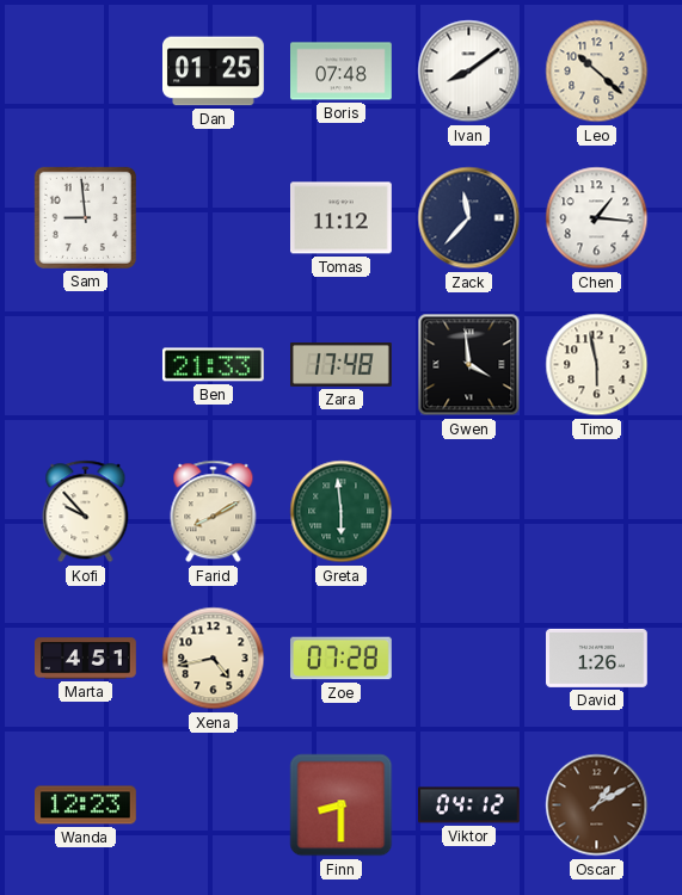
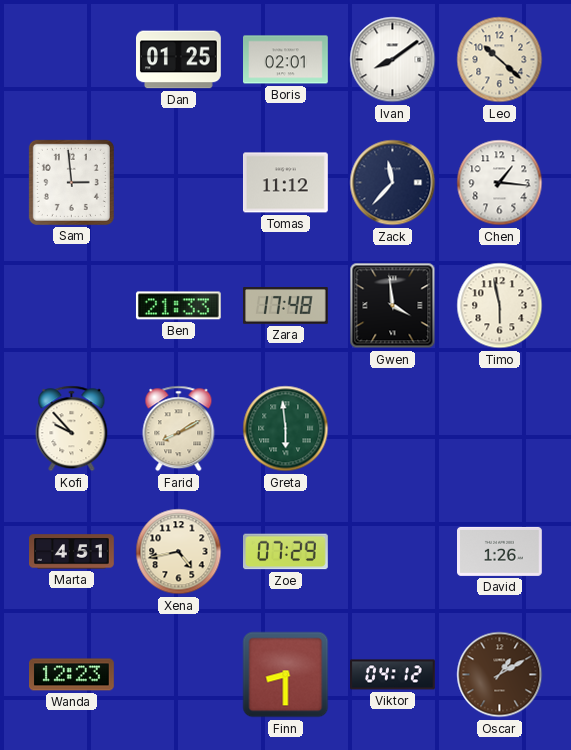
Boris: 07:48 -> 02:01 (286, 60)
Sam: 8:59 -> 2:59 (71, 182)
Zoe: 07:28 -> 07:29 (286, 552)
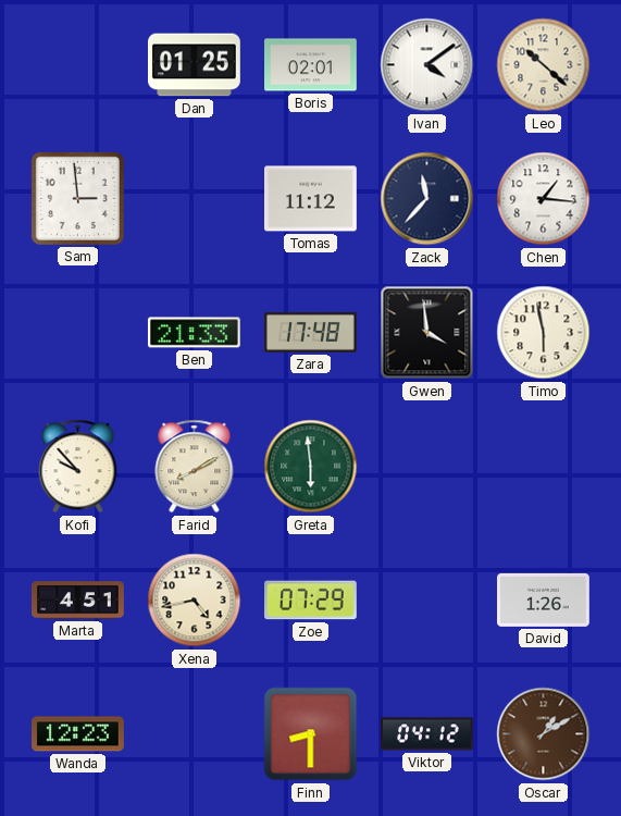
Ivan: 8:09 -> 4:09 (427, 65)
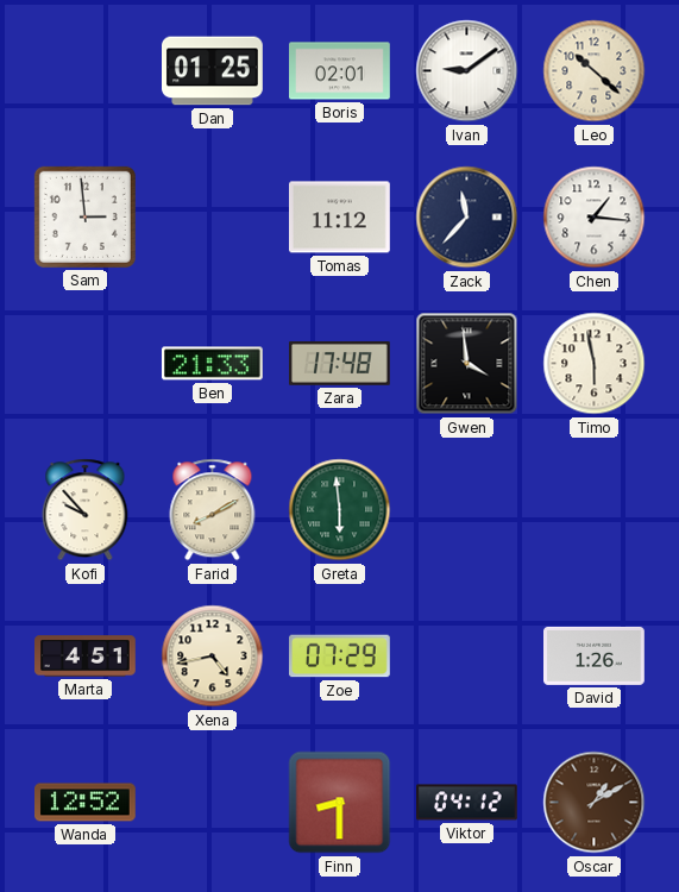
Ivan: 4:09 -> 9:09 (467, 71)
Wanda: 12:23 -> 12:52 (86, 803)
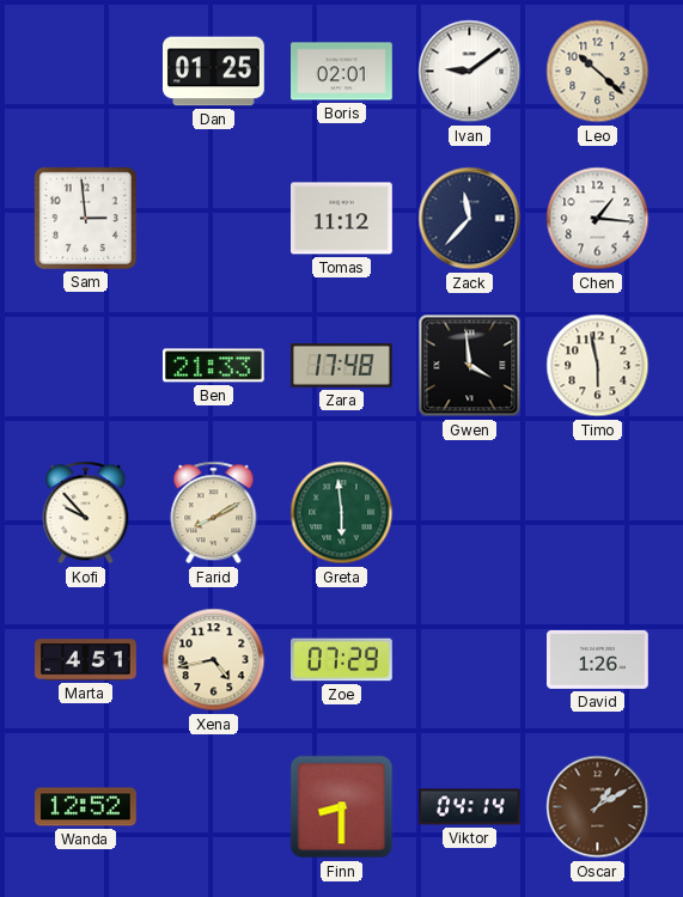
Viktor: 04:12 -> 04:14 (470, 807)
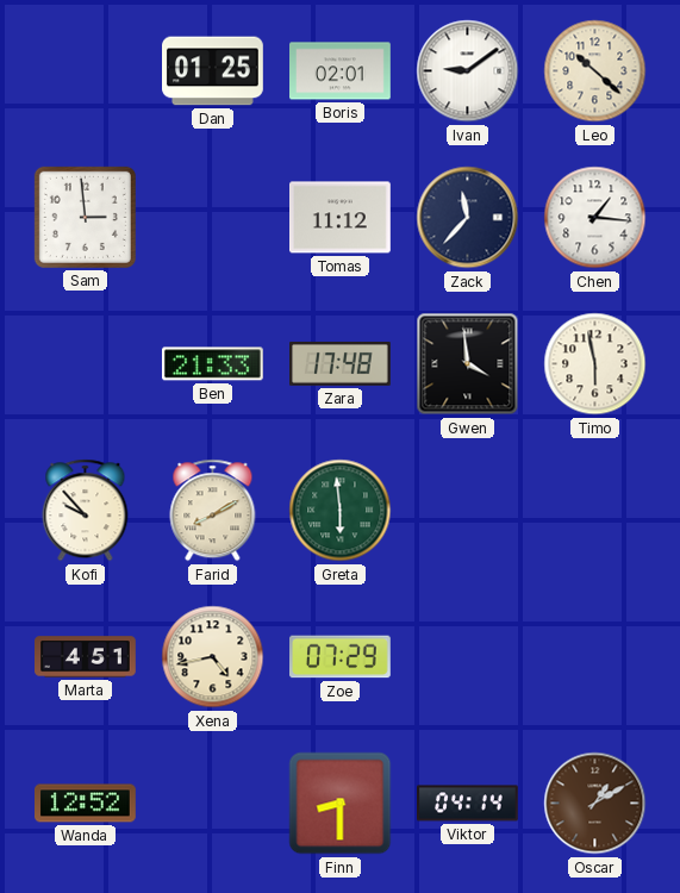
David: 1:26 -> none (598, 659)
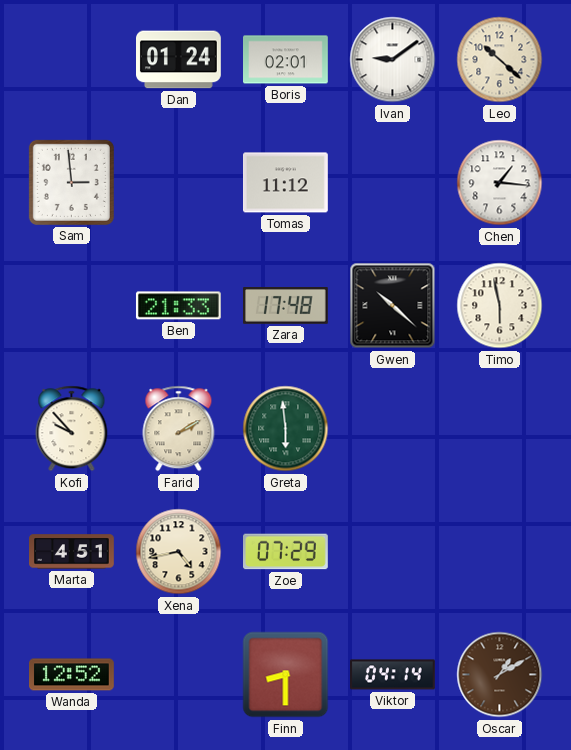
Dan: 01:25 -> 01:24 (179, 60)
Zack: 11:37 -> none (468, 218)
Gwen: 3:59 -> 10:22 (393, 306)
Farid: 8:10 -> 2:10 (179, 429)
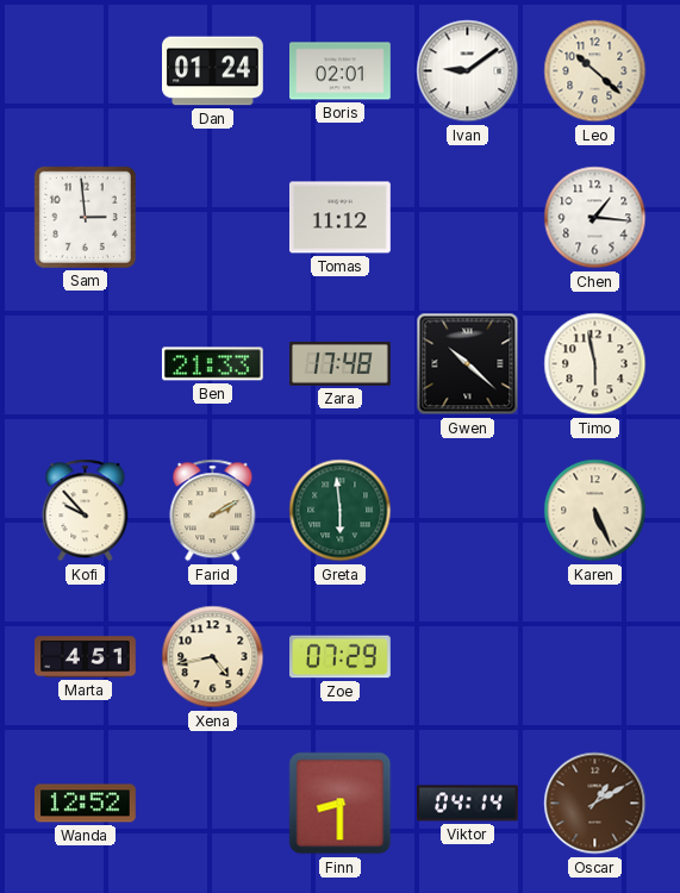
Karen: none -> 5:26 (595, 511)
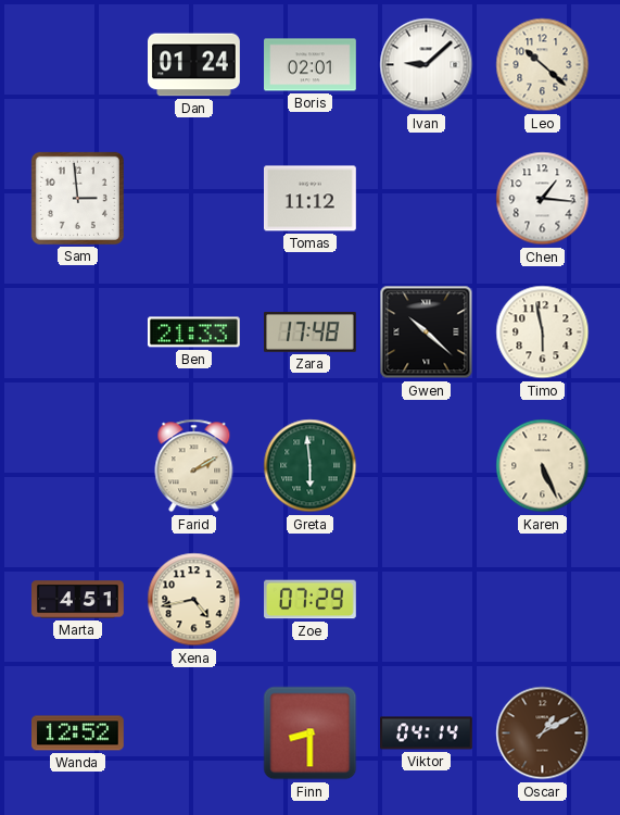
Ivan: 9:09 -> 9:08 (427, 65)
Kofi: 9:53 -> none (86, 511)
